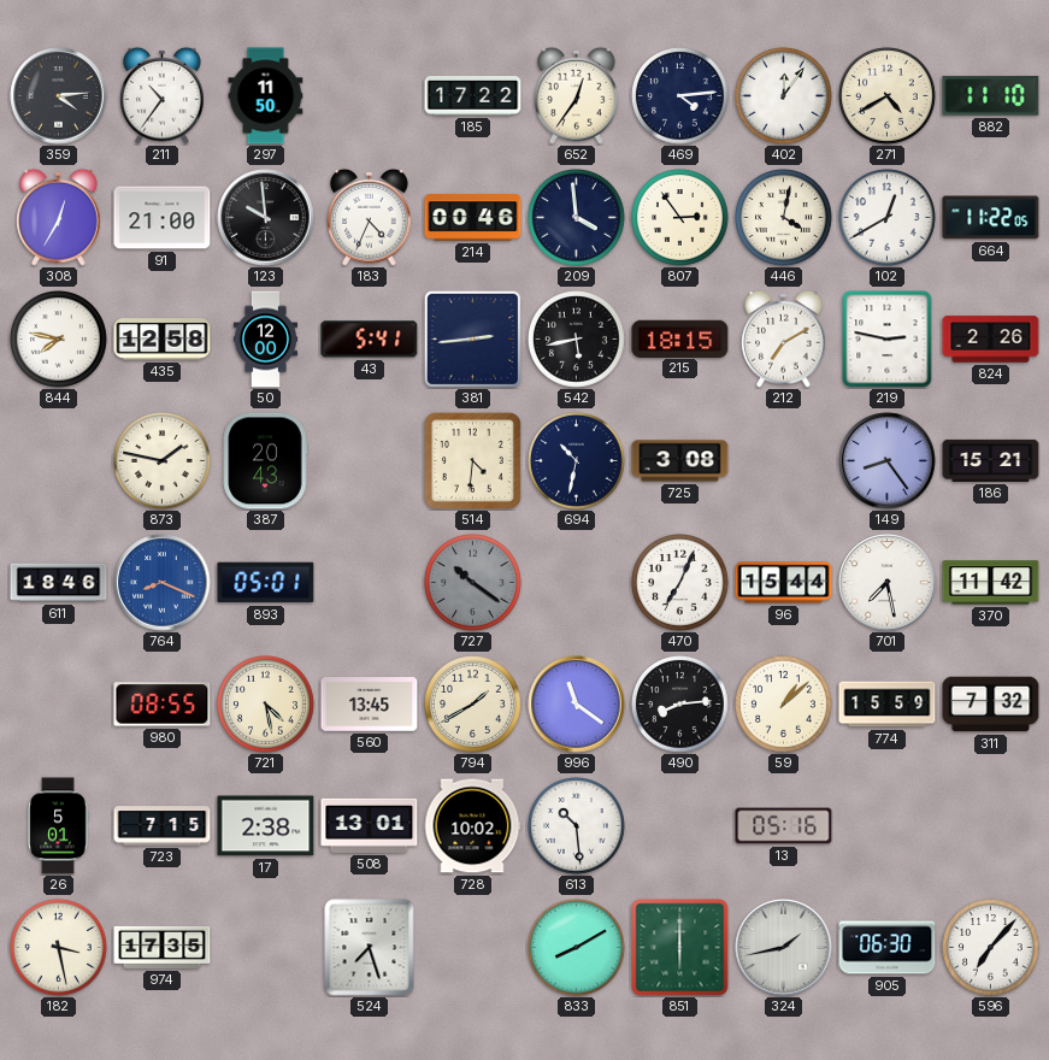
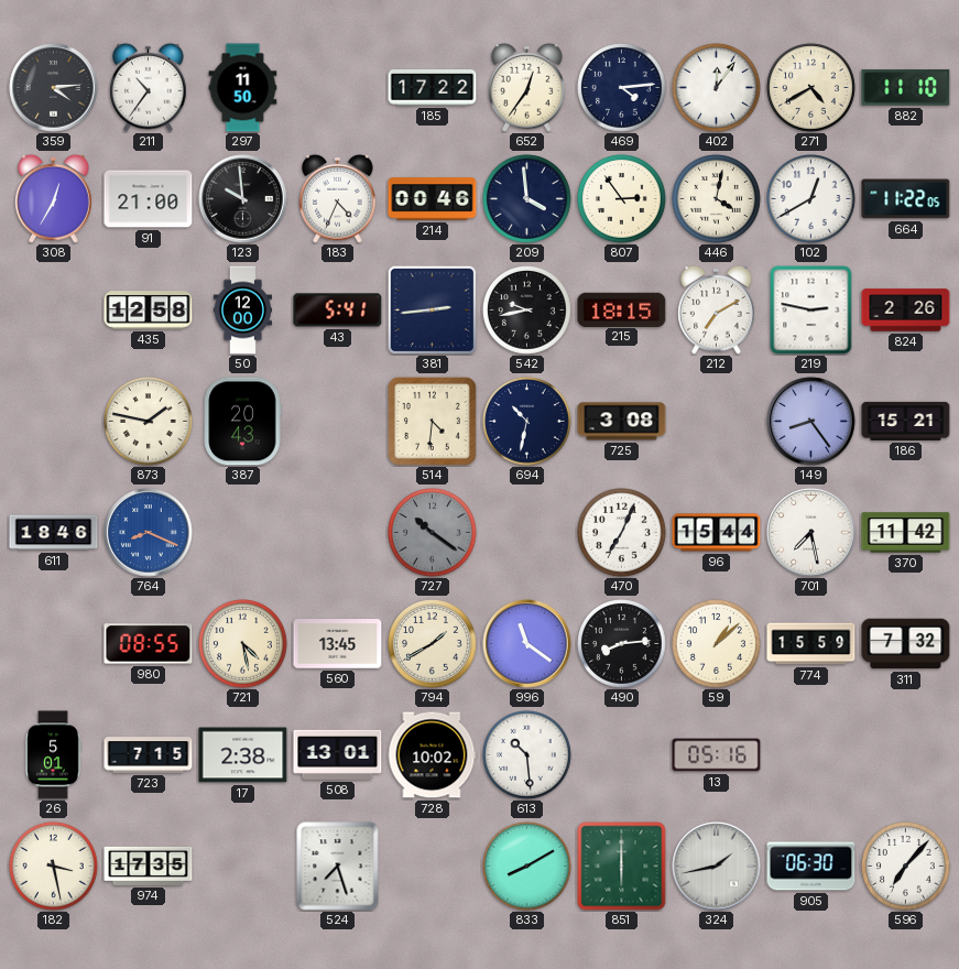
844: 7:47 -> none (59, 340)
542: 5:43 -> 9:43 (527, 311)
893: 05:01 -> none (266, 583)
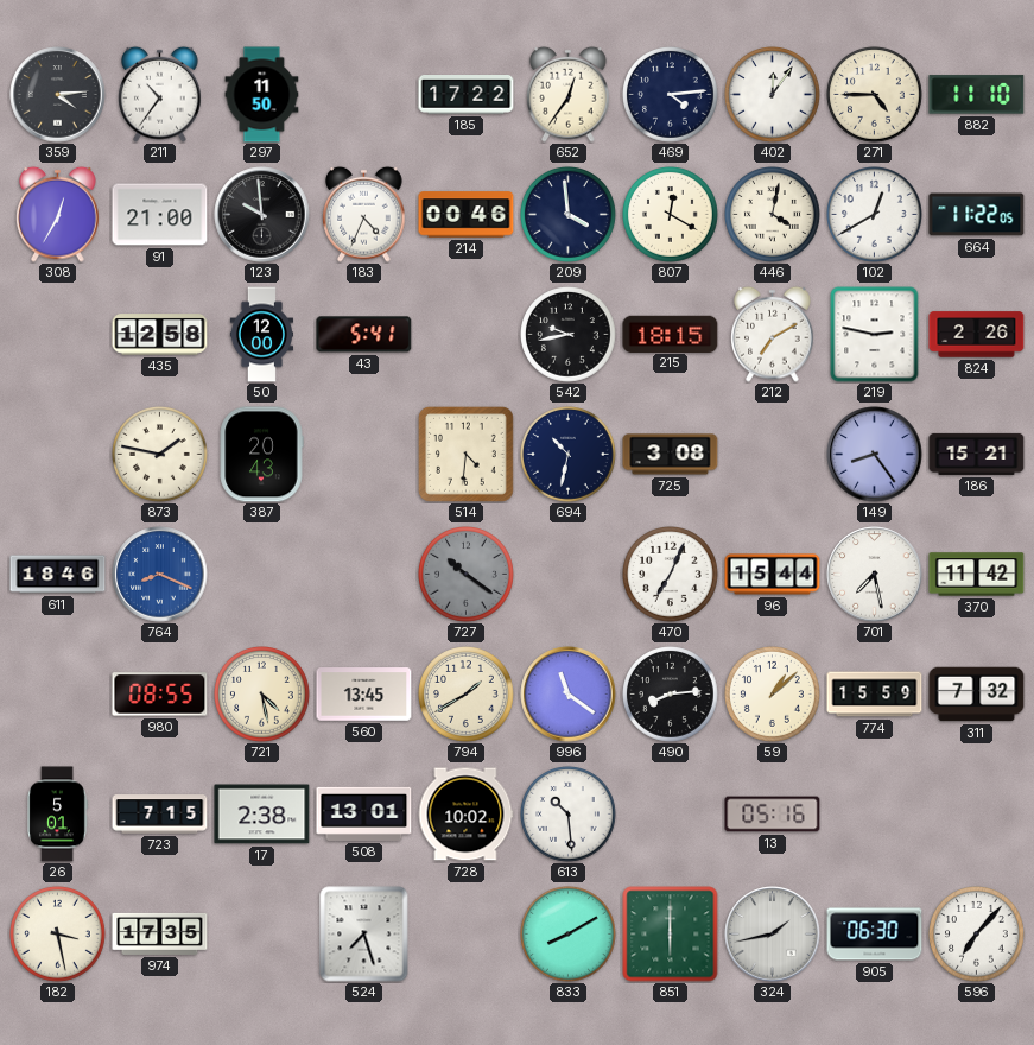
271: 4:40 -> 4:45 (875, 95)
807: 2:54 -> 12:20 (671, 215)
381: 2:44 -> none (432, 309)
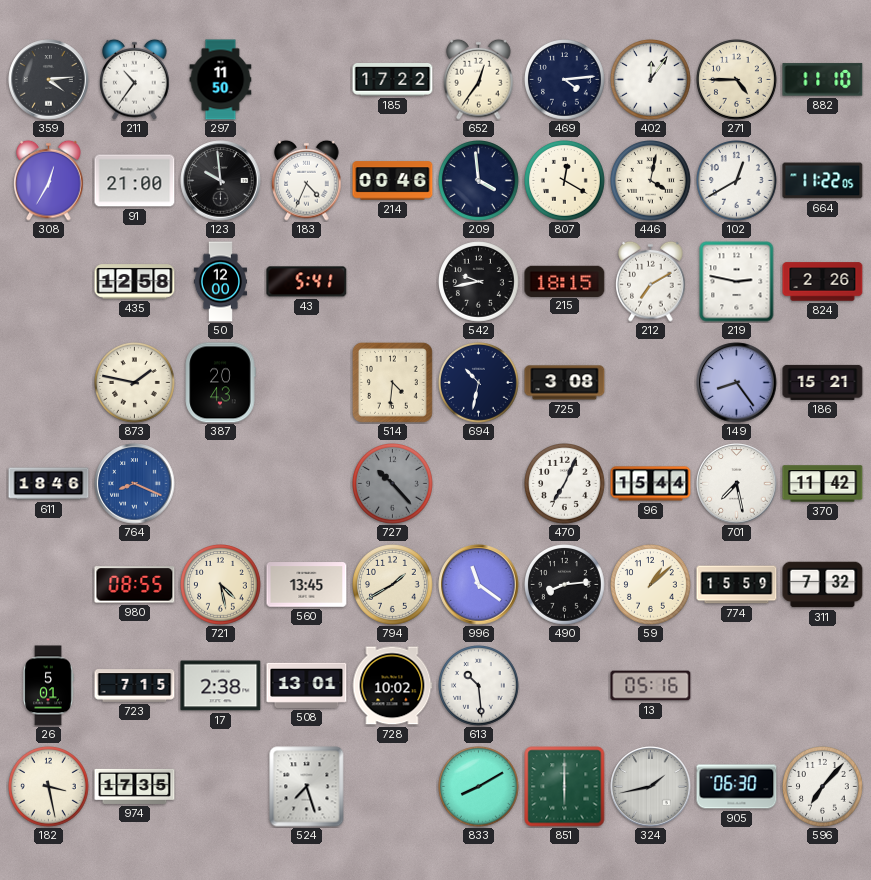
727: 10:21 -> 10:23 (393, 484)
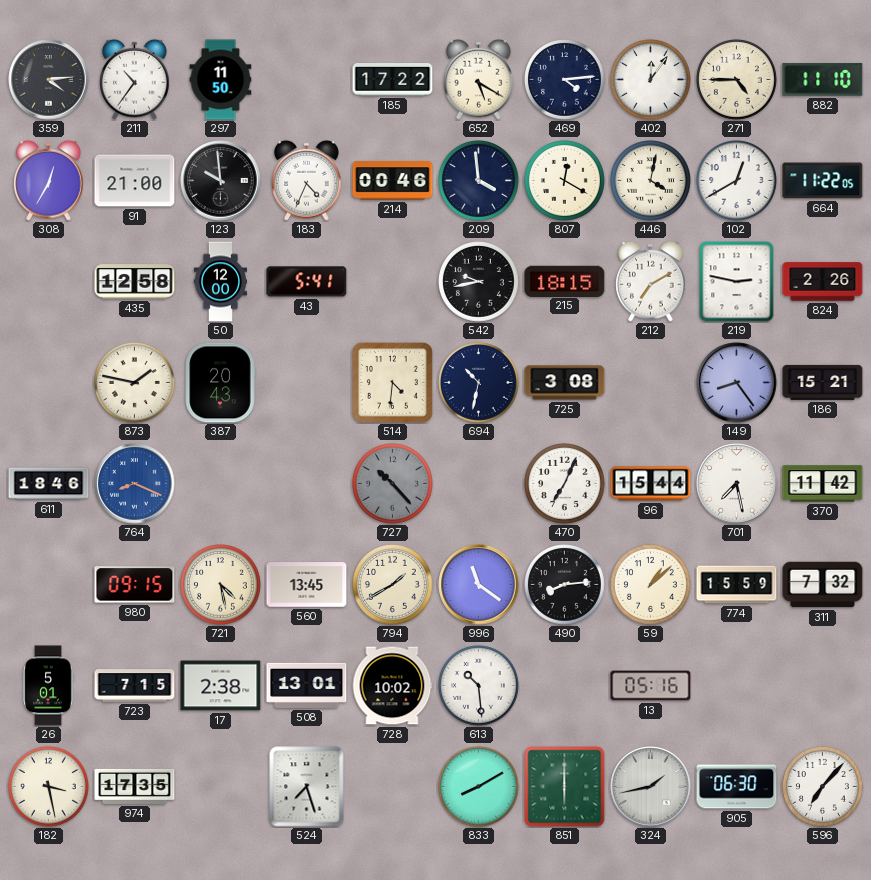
652: 12:36 -> 5:20 (479, 79)
980: 08:55 -> 09:15 (135, 585)
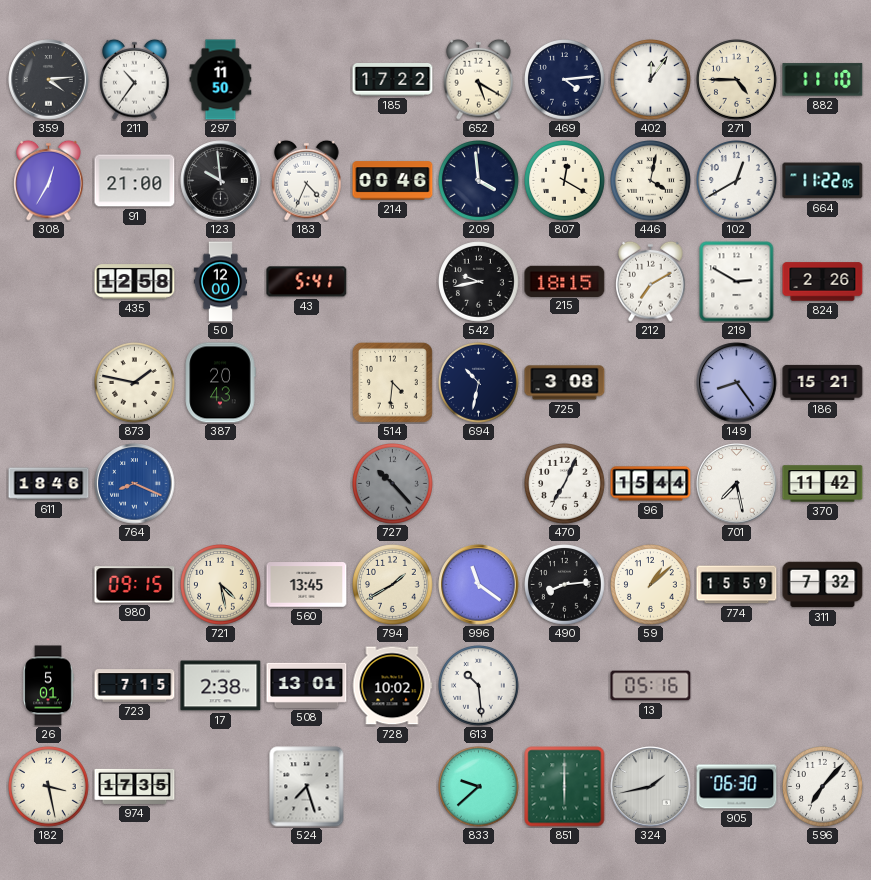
219: 2:47 -> 2:50 (737, 282)
833: 8:10 -> 9:38 (479, 787)
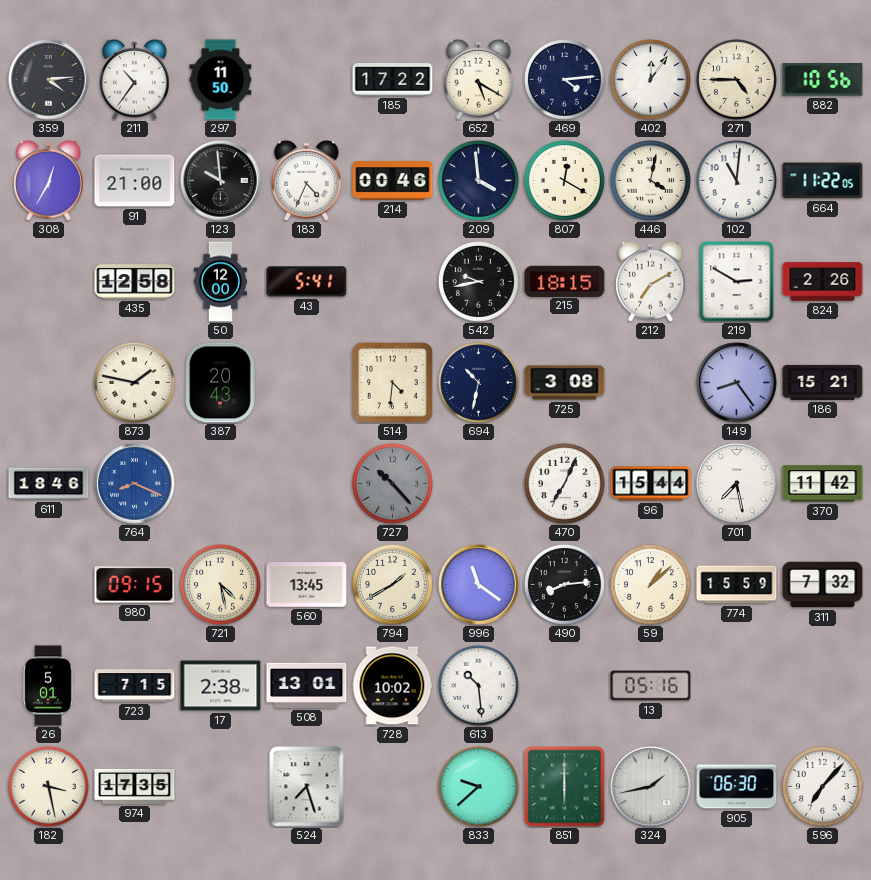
882: 11:10 -> 10:56 (823, 80)
102: 12:40 -> 11:01 (737, 181)
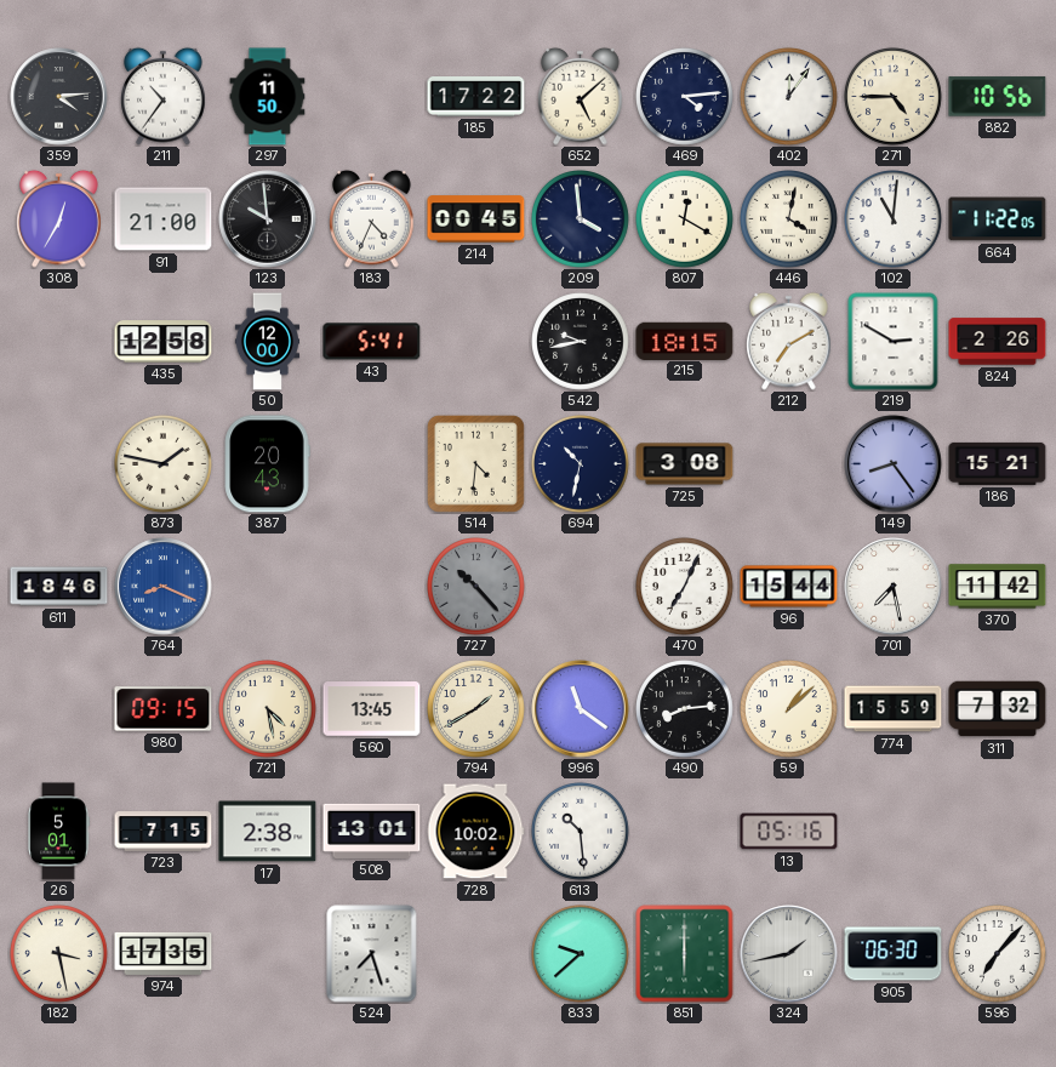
652: 5:20 -> 5:08 (581, 96)
214: 00:46 -> 00:45 (476, 219)
